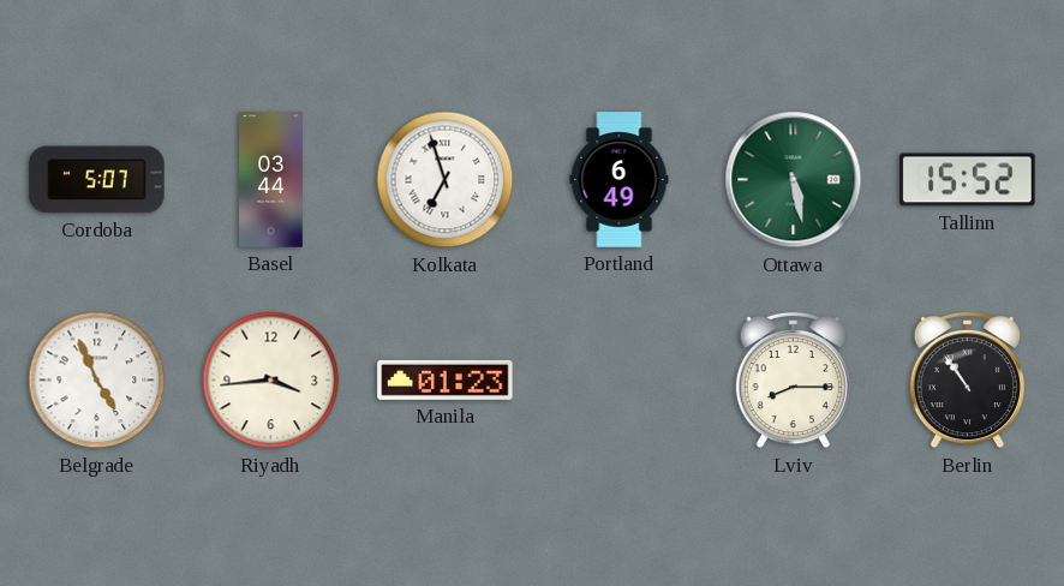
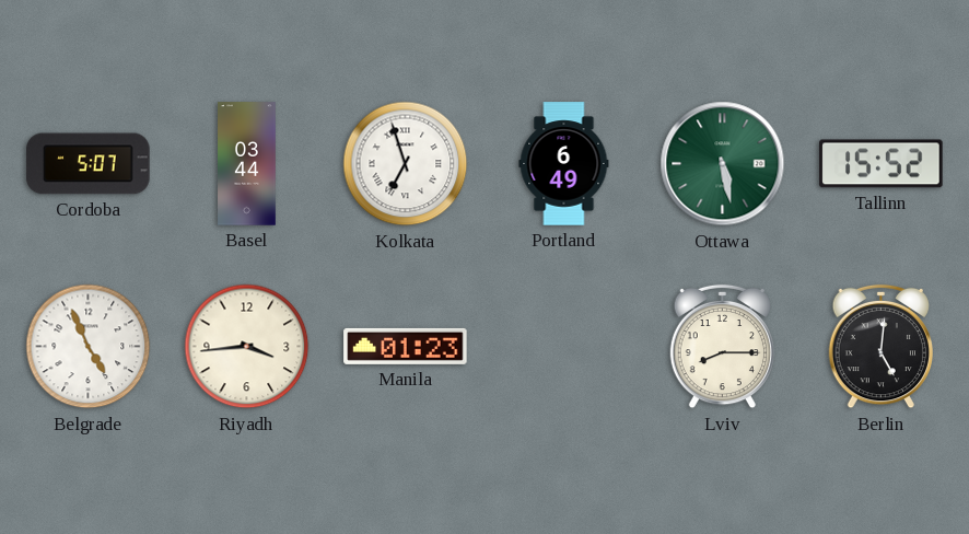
Berlin: 10:54 -> 5:01 (880, 347)
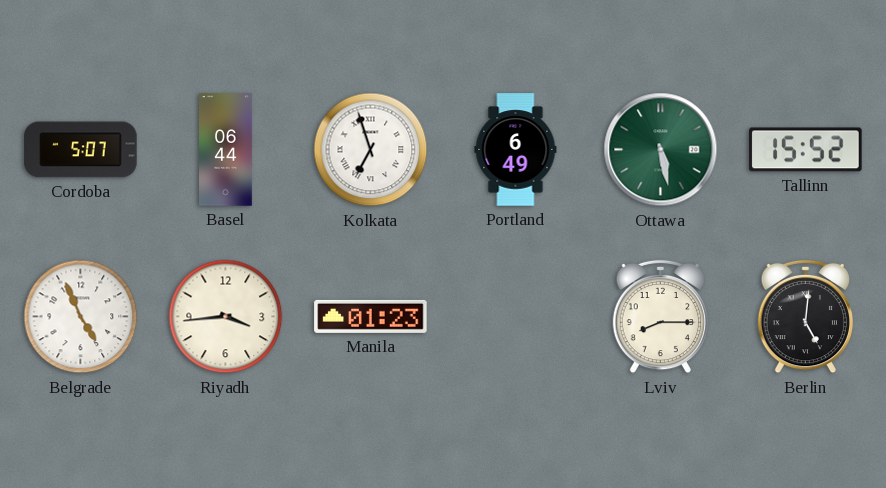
Basel: 03:44 -> 06:44 (226, 150)
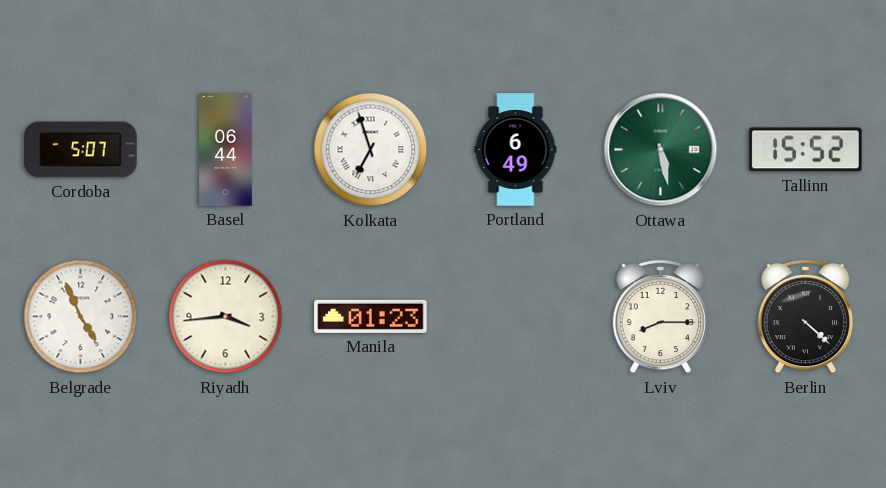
Berlin: 5:01 -> 4:22 (805, 317)
